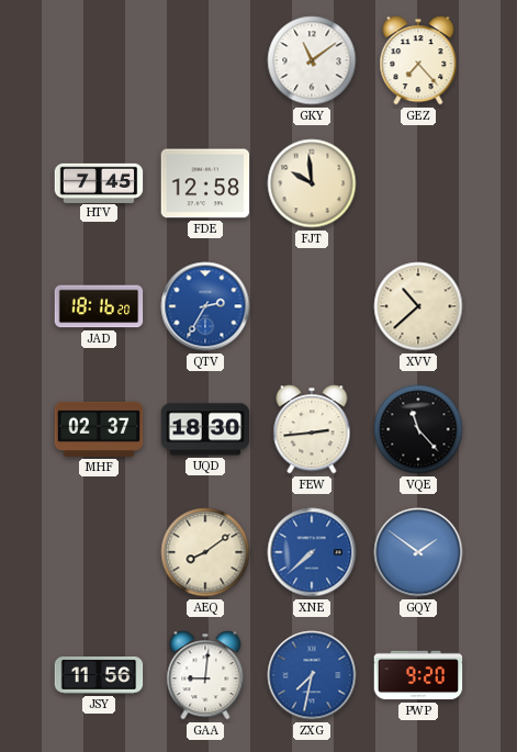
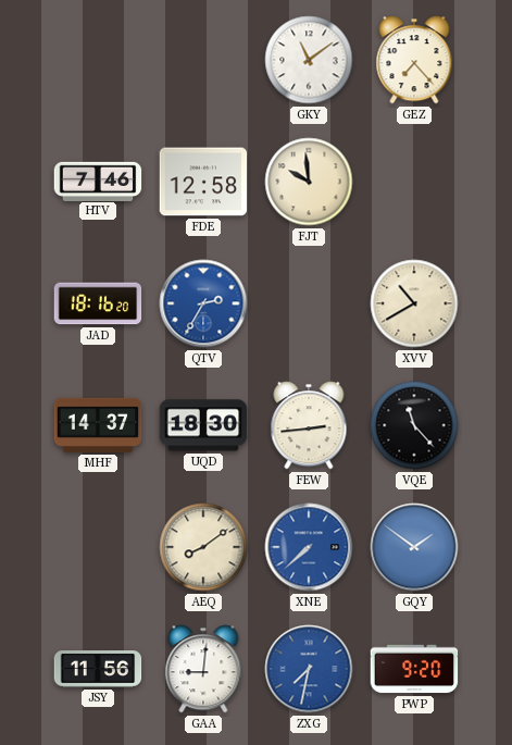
HTV: 7:45 -> 7:46 (98, 181)
XVV: 10:38 -> 10:40 (414, 303)
MHF: 02:37 -> 14:37 (98, 425)
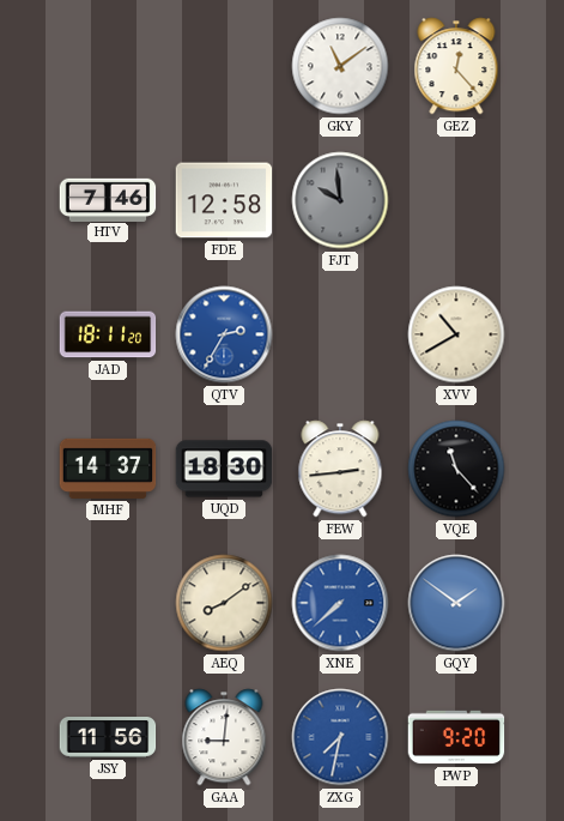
GEZ: 7:23 -> 12:23 (456, 66)
FJT dial: cream -> grey (340, 200)
JAD: 18:16 -> 18:11 (108, 334)
